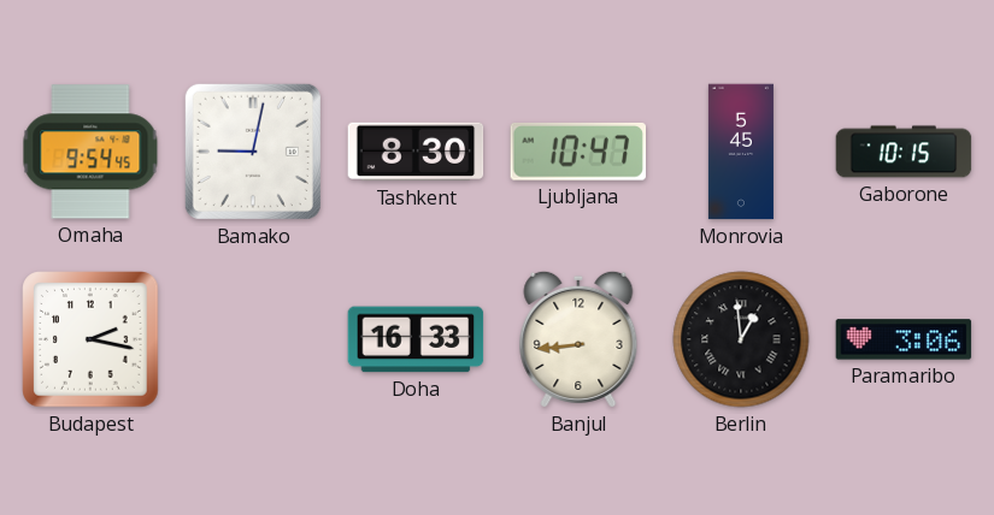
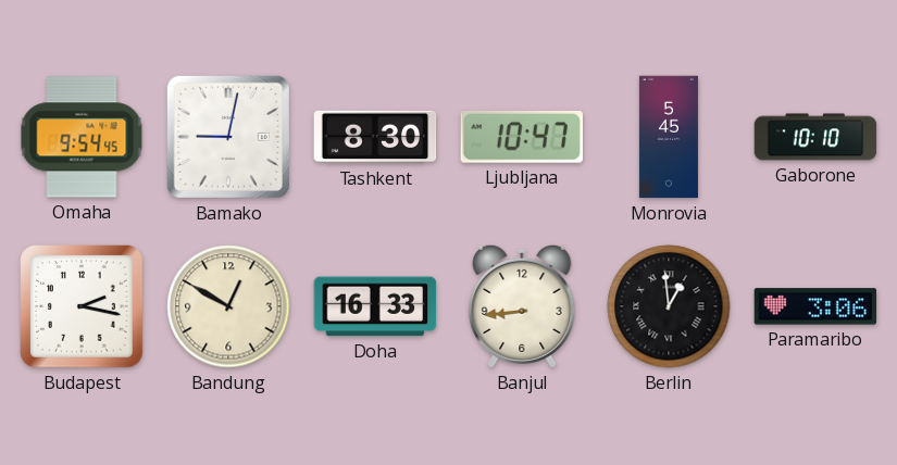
Gaborone: 10:15 -> 10:10 (815, 137)
Bandung: none -> 12:50 (228, 306)
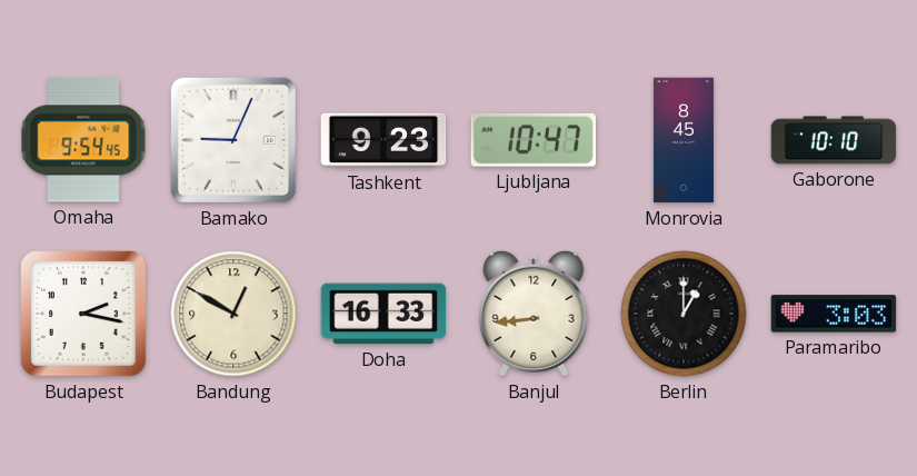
Bamako: 9:02 -> 9:04 (233, 140)
Tashkent: 8:30 -> 9:23 (383, 140)
Monrovia: 5:45 -> 8:45 (684, 140)
Berlin: 12:59 -> 1:00 (684, 314)
Paramaribo: 3:06 -> 3:03 (834, 314)
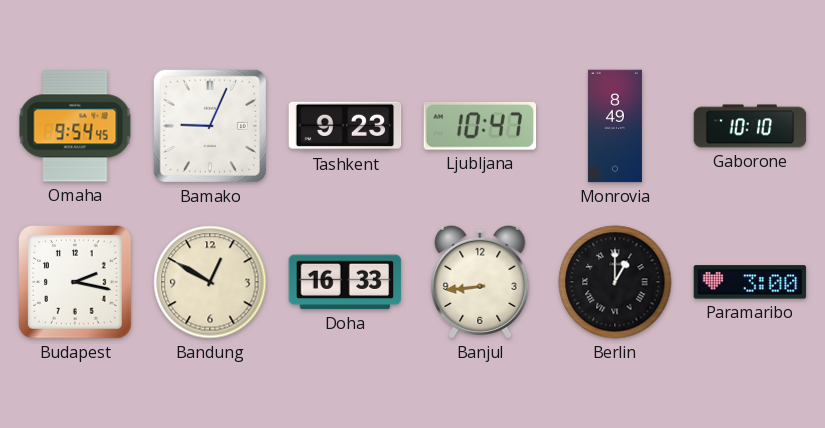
Monrovia: 8:45 -> 8:49 (615, 126)
Paramaribo: 3:03 -> 3:00 (750, 282)
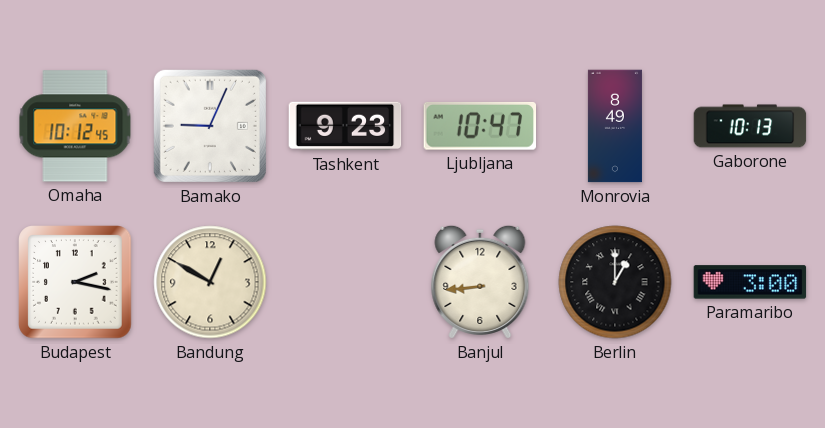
Omaha: 9:54 -> 10:12 (75, 126)
Gaborone: 10:10 -> 10:13 (750, 126)
Doha: 16:33 -> none (345, 282)
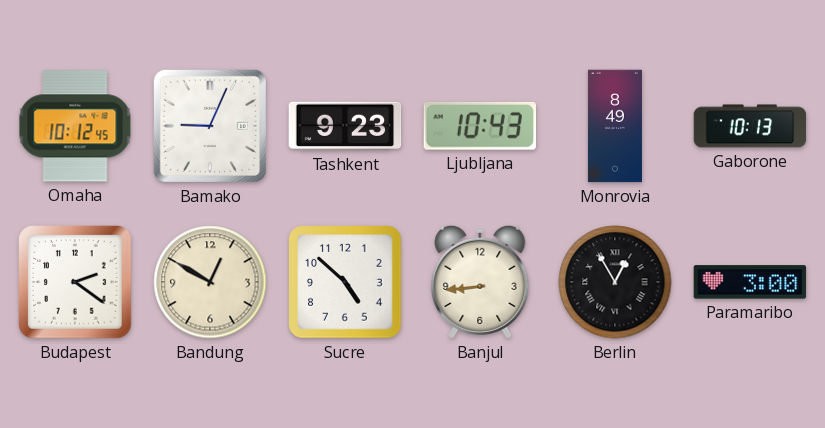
Ljubljana: 10:47 -> 10:43 (479, 126)
Budapest: 2:17 -> 2:21 (75, 282)
Sucre: none -> 4:52 (345, 282)
Berlin: 1:00 -> 12:55 (615, 282)
